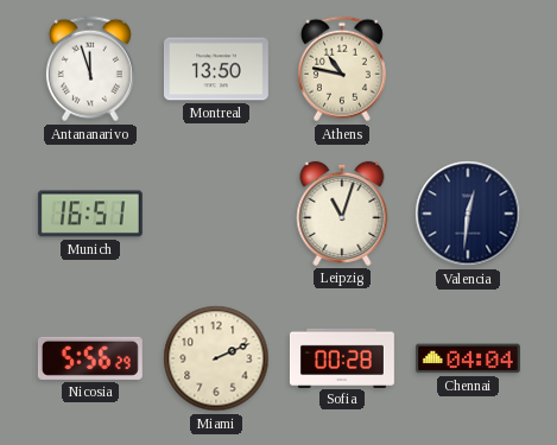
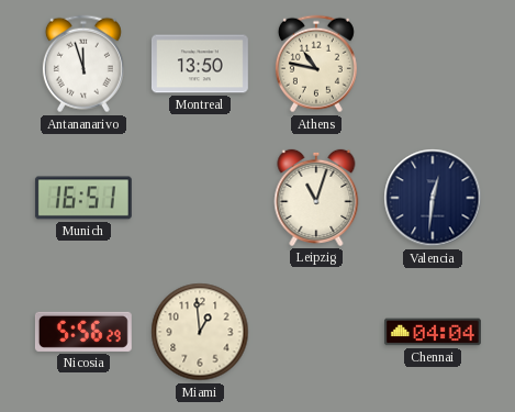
Miami: 2:11 -> 12:59 (200, 332)
Sofia: 00:28 -> none (342, 357)
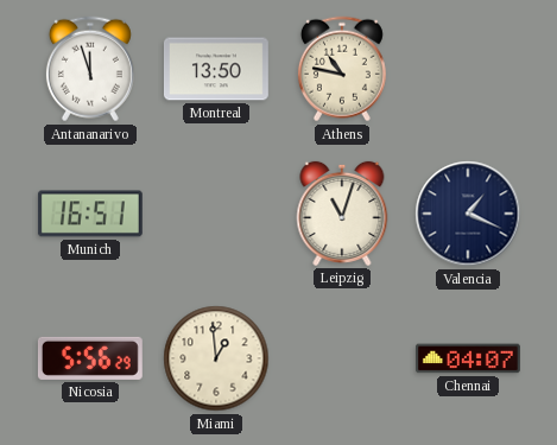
Valencia: 12:31 -> 1:19 (468, 214)
Chennai: 04:04 -> 04:07 (468, 358)
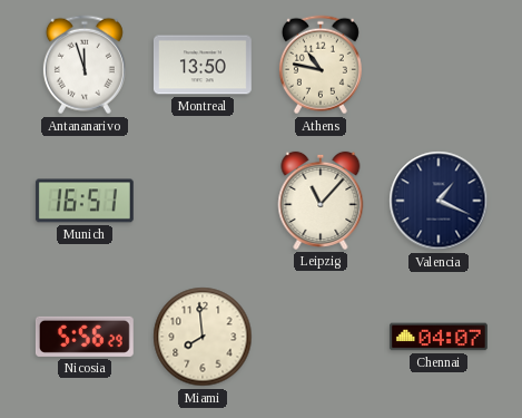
Leipzig: 11:03 -> 11:07 (321, 201)
Miami: 12:59 -> 7:59 (203, 337)
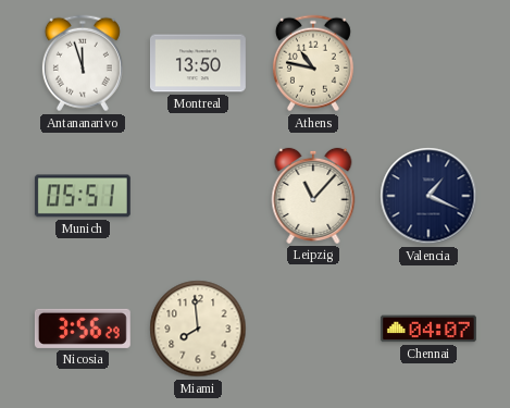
Munich: 16:51 -> 05:51 (83, 196)
Nicosia: 5:56 -> 3:56 (83, 329)
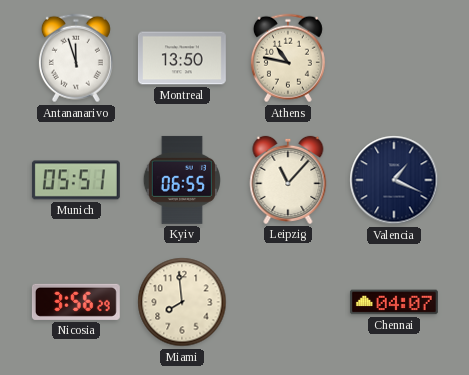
Kyiv: none -> 06:55 (182, 180)
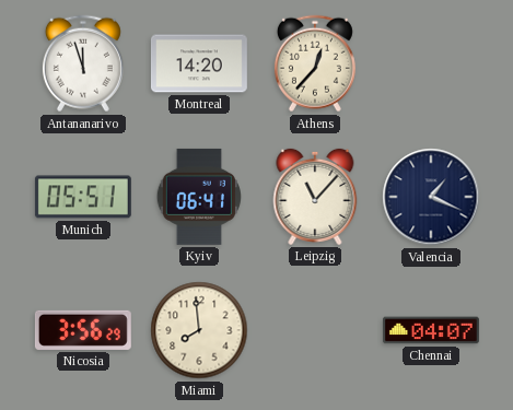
Montreal: 13:50 -> 14:20 (199, 63)
Athens: 10:47 -> 12:37 (315, 63)
Kyiv: 06:55 -> 06:41 (199, 197)
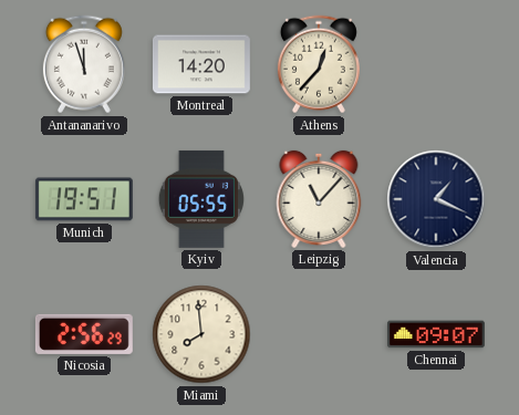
Munich: 05:51 -> 19:51 (84, 199)
Kyiv: 06:41 -> 05:55 (201, 199)
Nicosia: 3:56 -> 2:56 (84, 334)
Chennai: 04:07 -> 09:07 (436, 334)
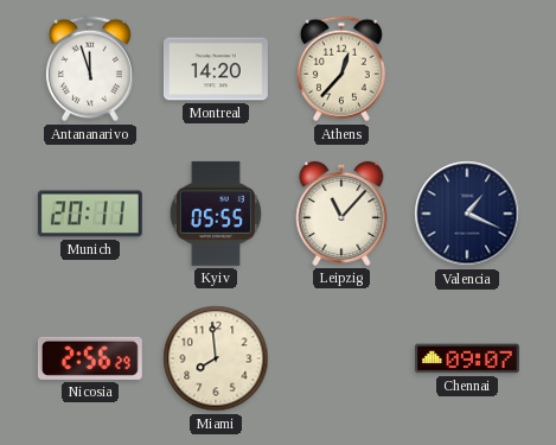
Munich: 19:51 -> 20:11 (90, 214)
